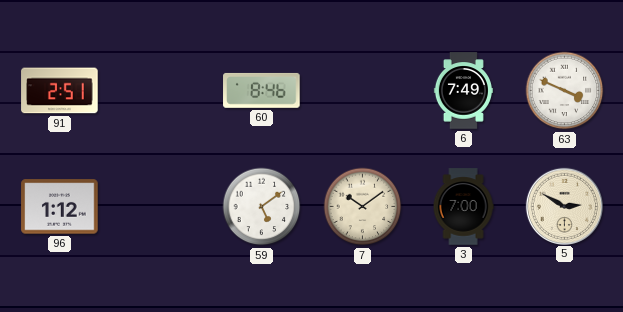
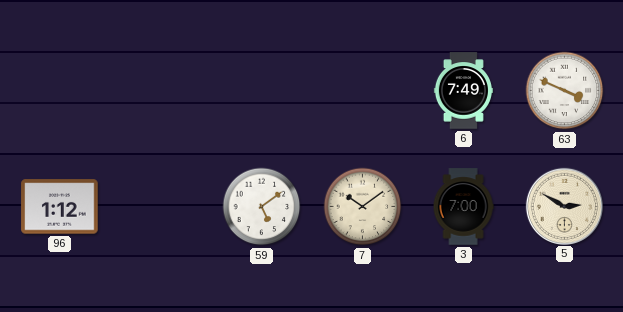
91: 2:51 -> none (60, 91)
60: 8:46 -> none (262, 90)
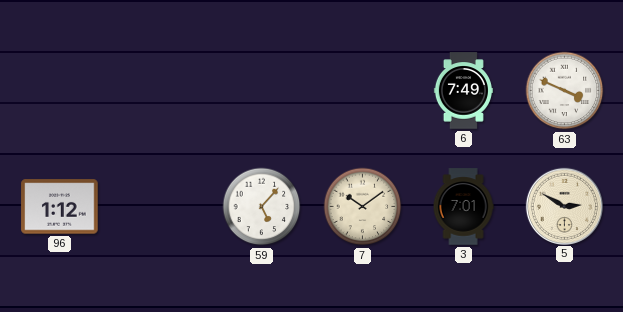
59: 5:09 -> 5:07 (262, 207)
3: 7:00 -> 7:01 (463, 207)
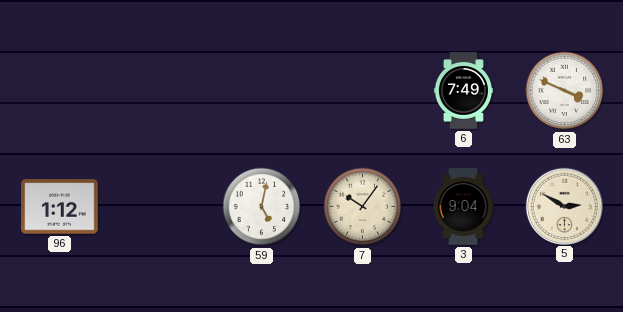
59: 5:07 -> 5:02 (262, 207)
7: 10:09 -> 10:06 (363, 207)
3: 7:01 -> 9:04 (463, 207)
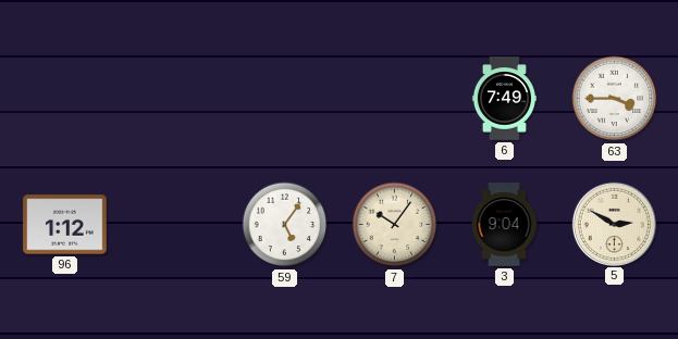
63: 3:49 -> 3:45 (615, 99)
59: 5:02 -> 5:06 (285, 225)
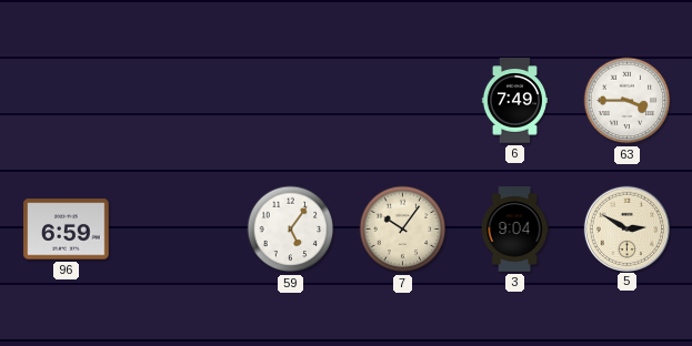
96: 1:12 -> 6:59 (67, 230)
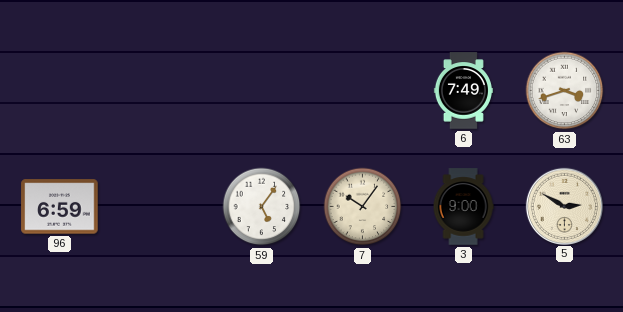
63: 3:45 -> 3:42 (565, 91)
3: 9:04 -> 9:00 (463, 207)
